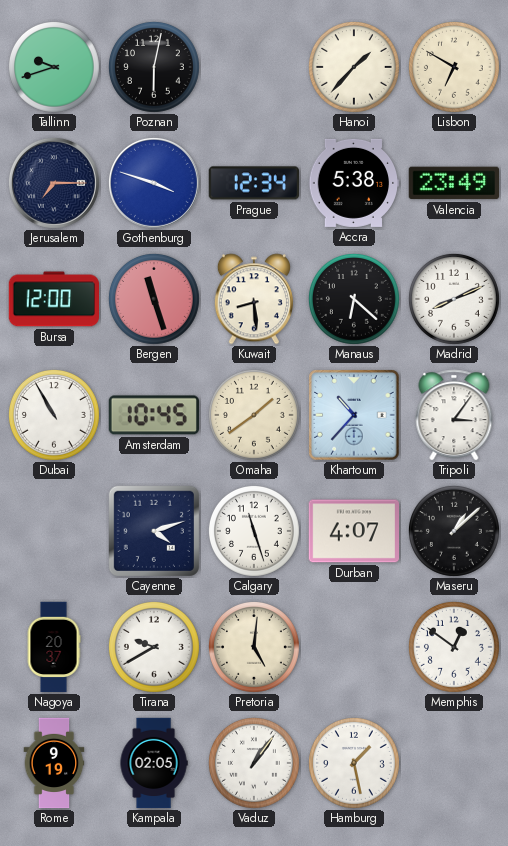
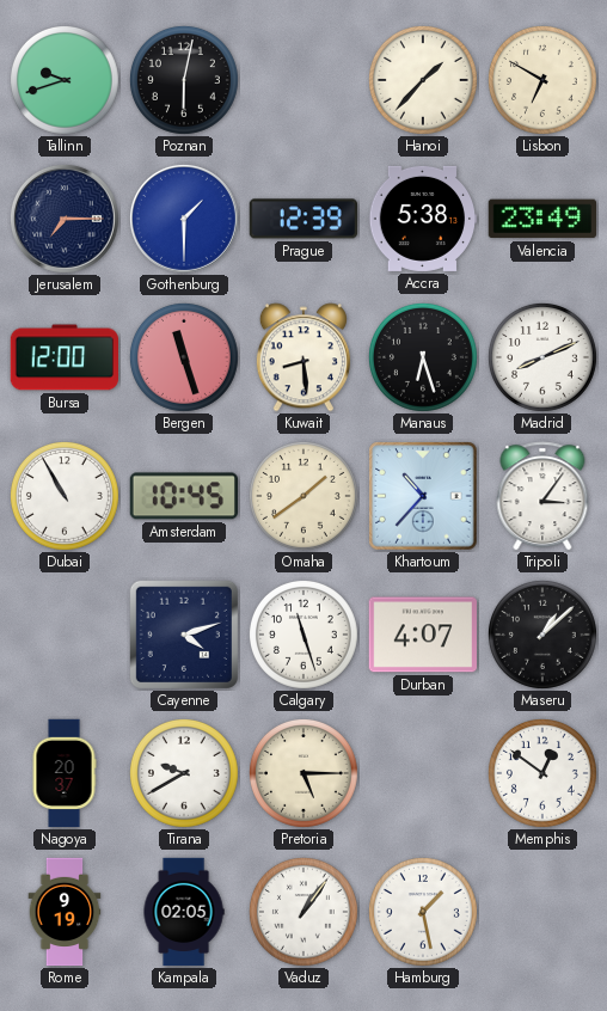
Gothenburg: 3:48 -> 1:30 (184, 219)
Prague: 12:34 -> 12:39 (302, 219)
Manaus: 6:22 -> 6:27 (423, 357)
Pretoria: 5:01 -> 5:15 (303, 773)
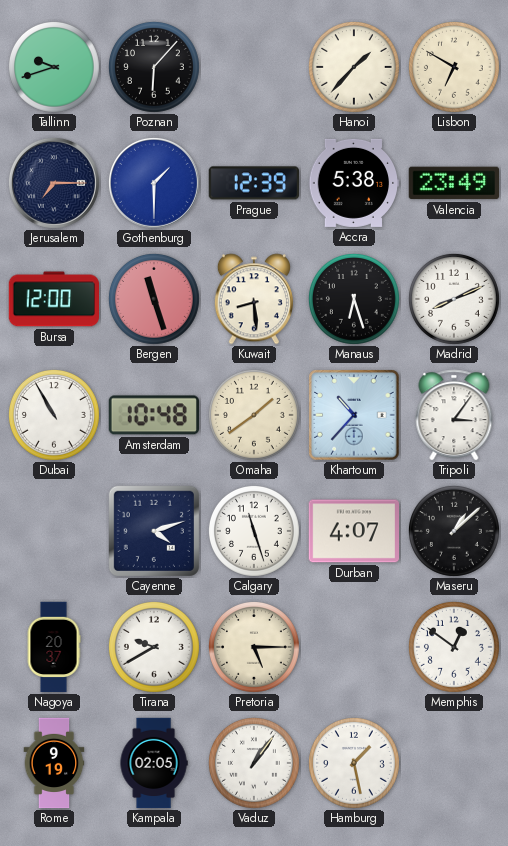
Poznan: 6:02 -> 6:07 (154, 67)
Amsterdam: 10:45 -> 10:48 (153, 415)
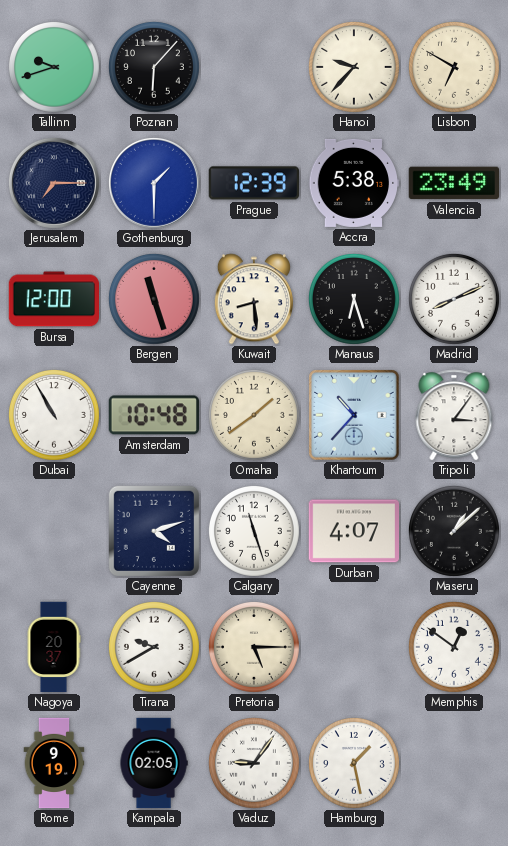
Hanoi: 1:37 -> 9:37 (354, 67)
Vaduz: 1:06 -> 9:06 (254, 763)
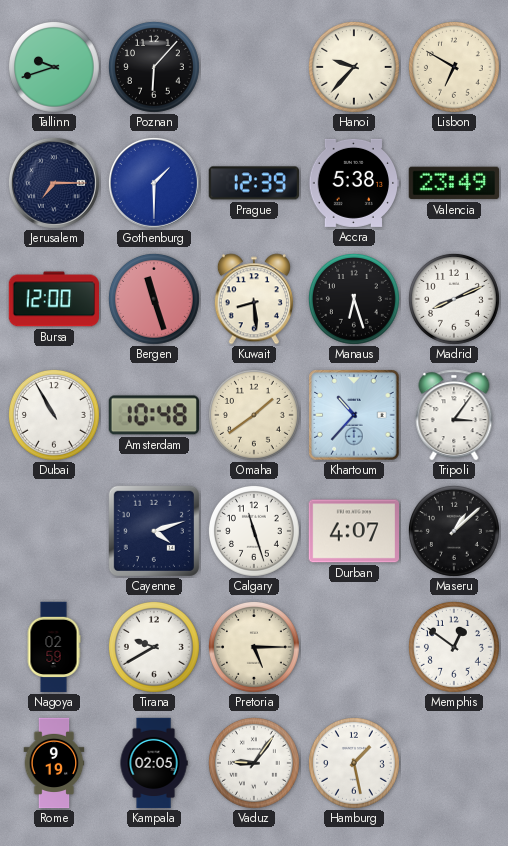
Nagoya: 20:37 -> 02:59 (54, 647)
